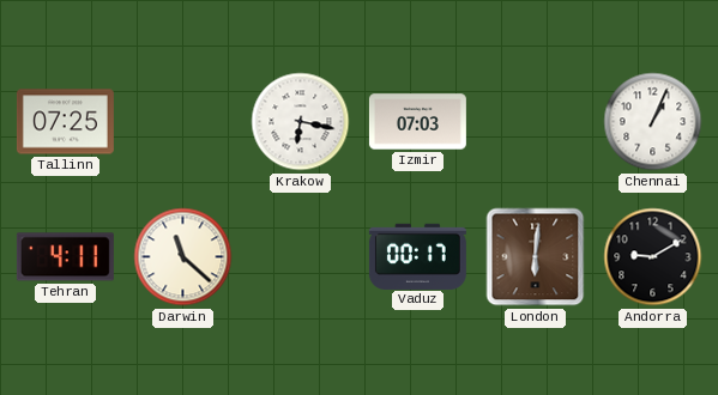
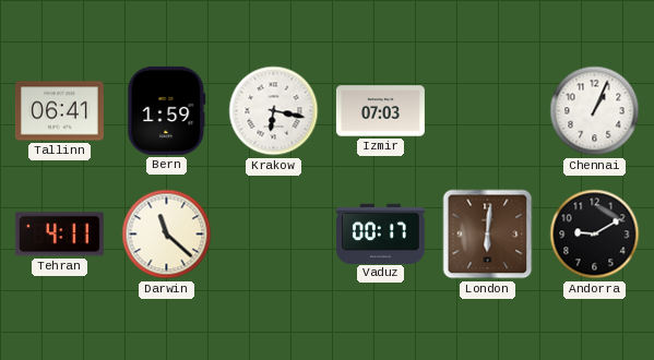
Tallinn: 07:25 -> 06:41 (59, 111)
Bern: none -> 1:59 (167, 110)
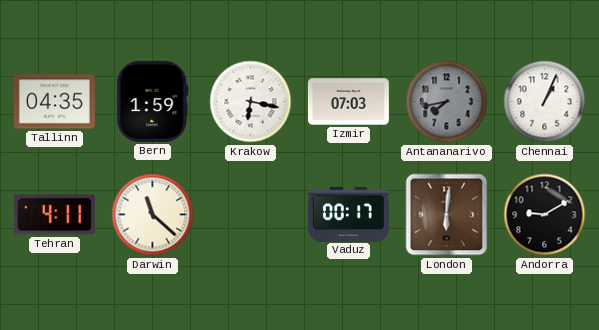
Tallinn: 06:41 -> 04:35 (54, 102)
Antananarivo: none -> 7:43 (447, 102)
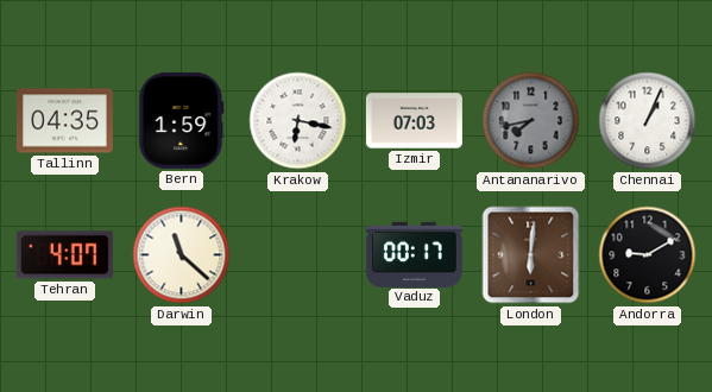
Tehran: 4:11 -> 4:07 (64, 255)
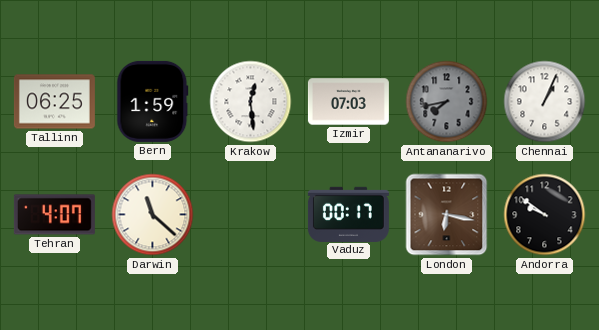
Tallinn: 04:35 -> 06:25 (54, 102)
Krakow: 6:17 -> 12:29 (251, 102)
London: 6:01 -> 6:17 (447, 215)
Andorra: 9:10 -> 9:51 (545, 215)
